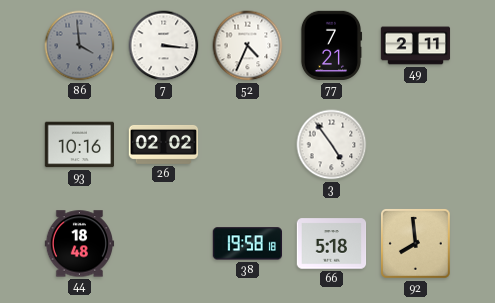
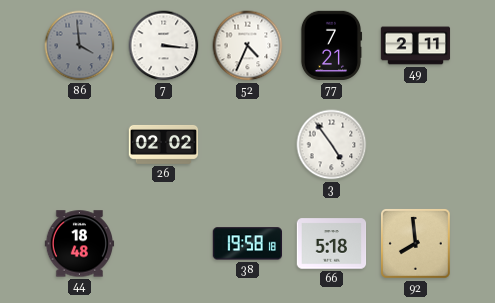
93: 10:16 -> none (79, 145)
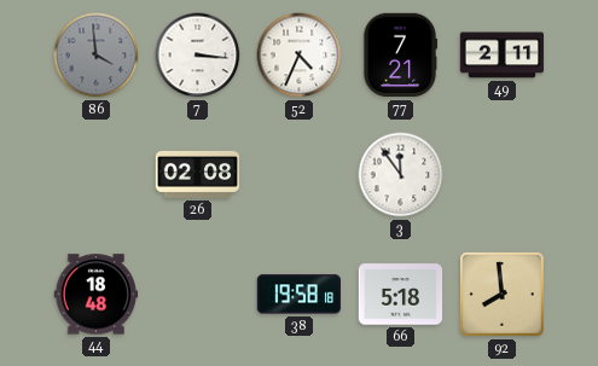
26: 02:02 -> 02:08 (198, 174)
3: 4:54 -> 11:54 (401, 175)
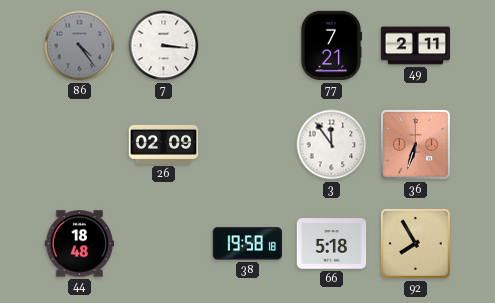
86: 3:59 -> 4:24 (80, 46)
52: 4:34 -> none (300, 56)
26: 02:08 -> 02:09 (164, 144)
36: none -> 6:33 (416, 145)
92: 7:59 -> 7:55 (416, 244)
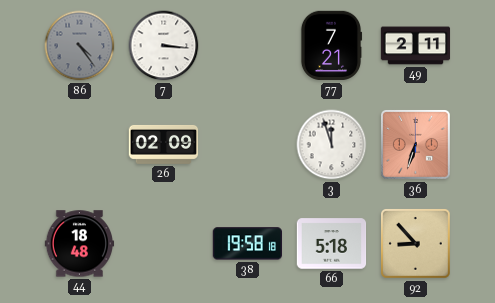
3: 11:54 -> 11:57 (332, 145)
92: 7:55 -> 8:53 (416, 244)
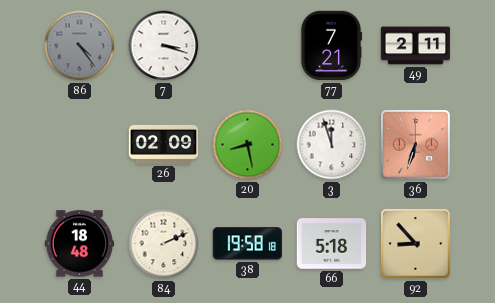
7: 3:16 -> 3:18 (164, 46)
20: none -> 8:28 (248, 145)
84: none -> 2:11 (164, 244)
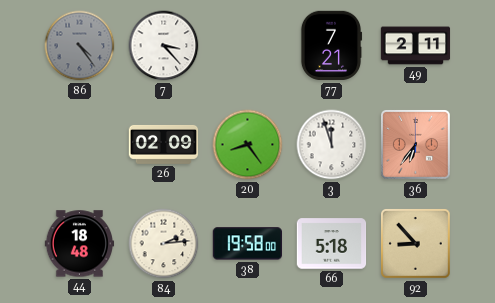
7: 3:18 -> 3:23 (164, 46)
20: 8:28 -> 8:24 (248, 145)
36: 6:33 -> 6:36 (416, 145)
84: 2:11 -> 2:14 (164, 244)
38: 19:58:18 -> 19:58:00 (247, 244)
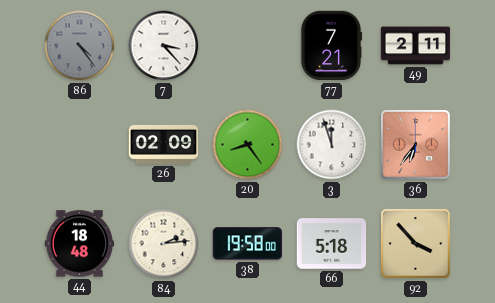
92: 8:53 -> 3:53 (416, 244)
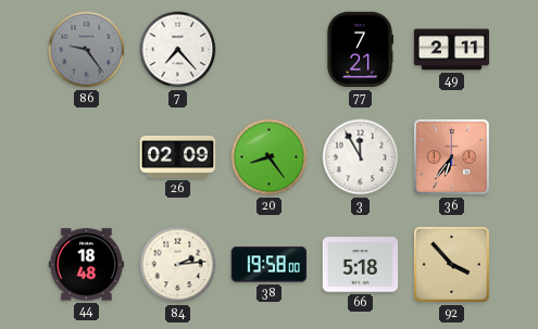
86: 4:24 -> 9:24 (87, 50)
7: 3:23 -> 7:23 (178, 50)
3: 11:57 -> 11:55 (361, 157)
